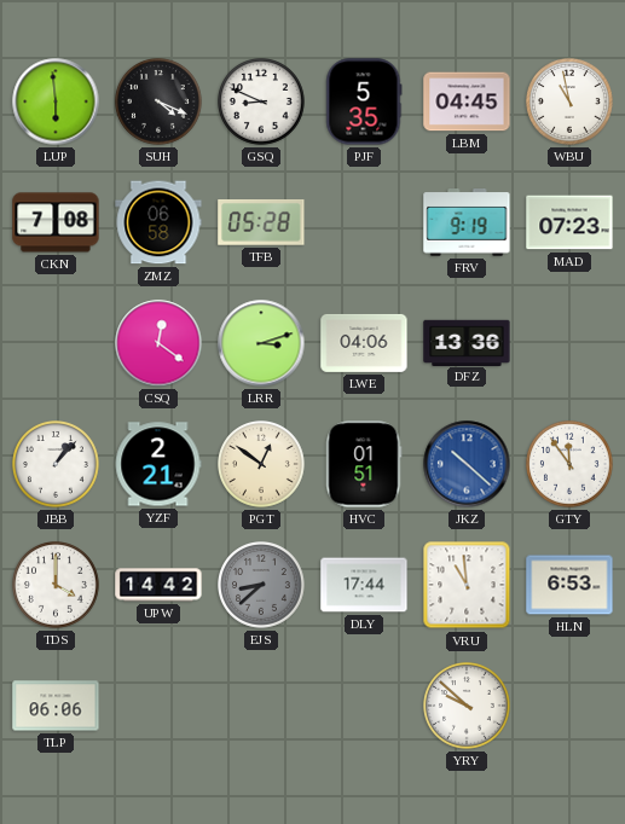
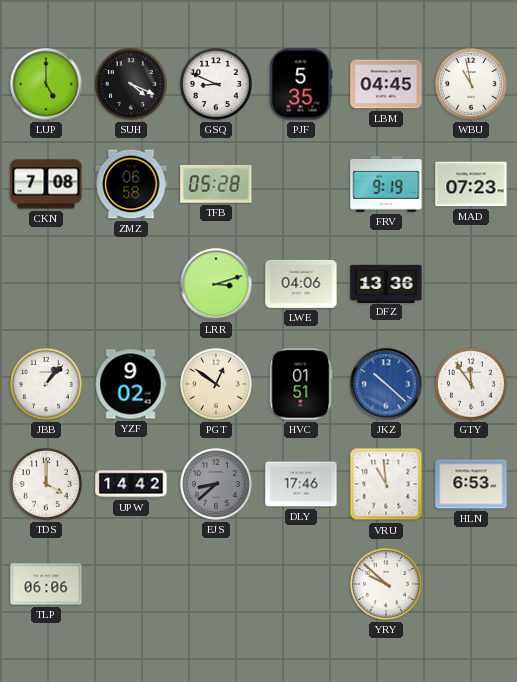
LUP: 5:59 -> 5:00 (46, 84)
CSQ: 12:21 -> none (158, 343)
YZF: 2:21 -> 9:02 (131, 384)
DLY: 17:44 -> 17:46 (301, 484)
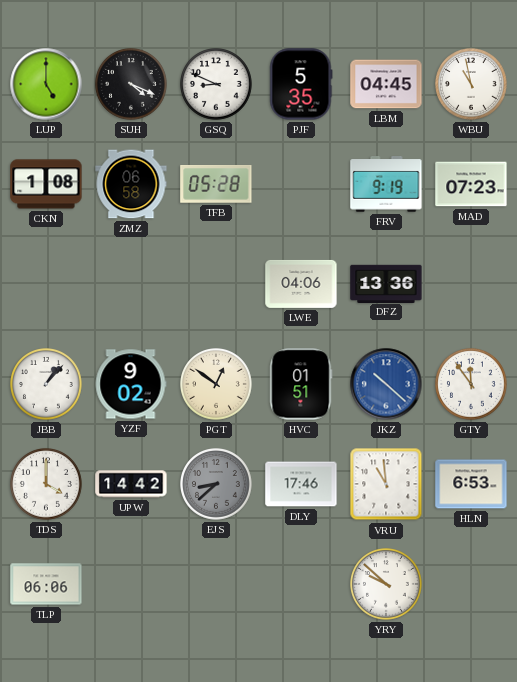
CKN: 7:08 -> 1:08 (46, 184)
LRR: 3:12 -> none (216, 284)
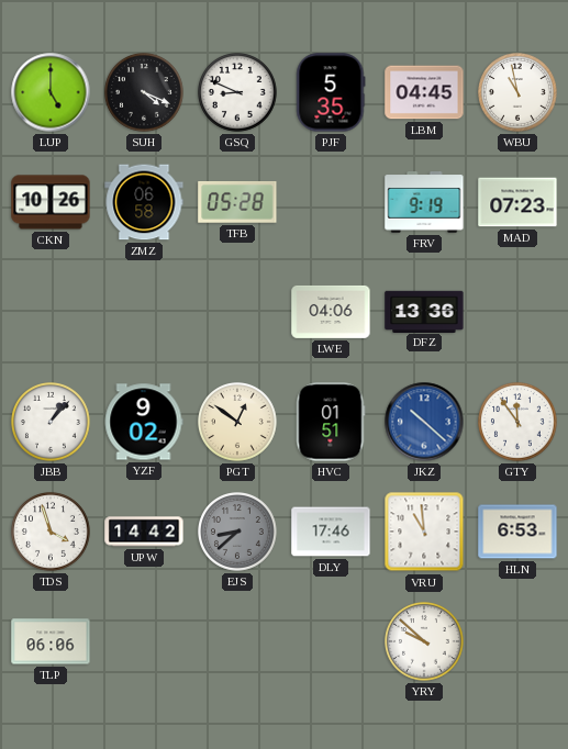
CKN: 1:08 -> 10:26 (51, 202)
TDS: 4:00 -> 3:57 (52, 533)
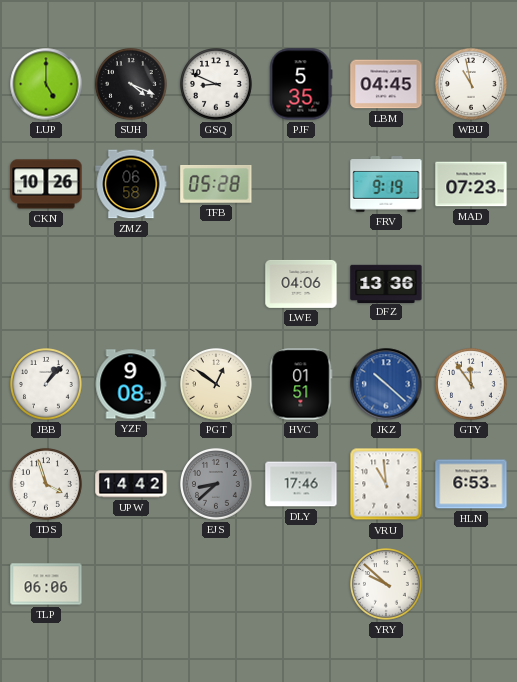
YZF: 9:02 -> 9:08 (131, 384)
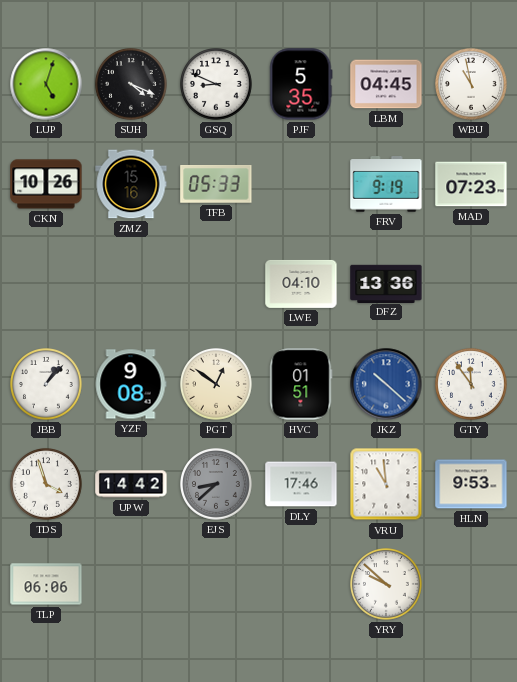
LUP: 5:00 -> 5:03 (46, 84)
ZMZ: 06:58 -> 15:16 (131, 184)
TFB: 05:28 -> 05:33 (216, 184)
LWE: 04:06 -> 04:10 (301, 284)
HLN: 6:53 -> 9:53 (471, 484)
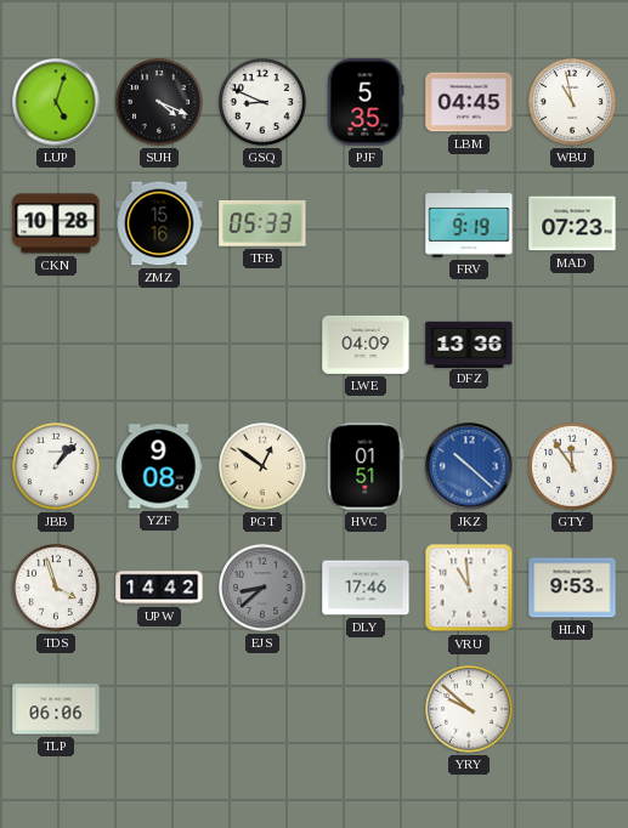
CKN: 10:26 -> 10:28 (56, 223)
LWE: 04:10 -> 04:09 (366, 345)
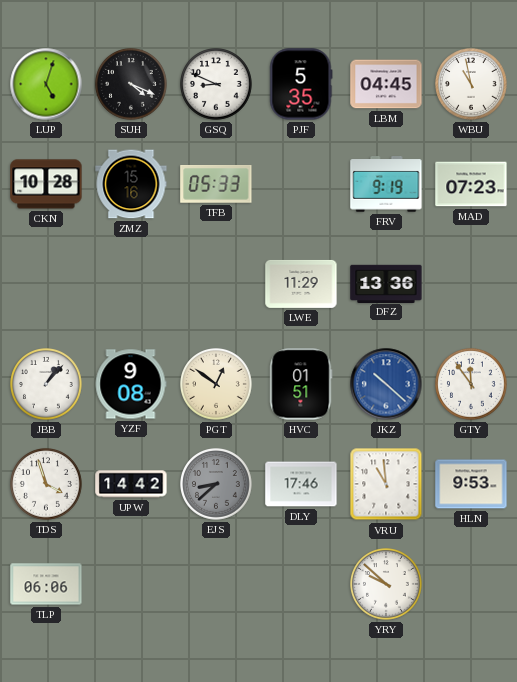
LWE: 04:09 -> 11:29 (301, 284)
